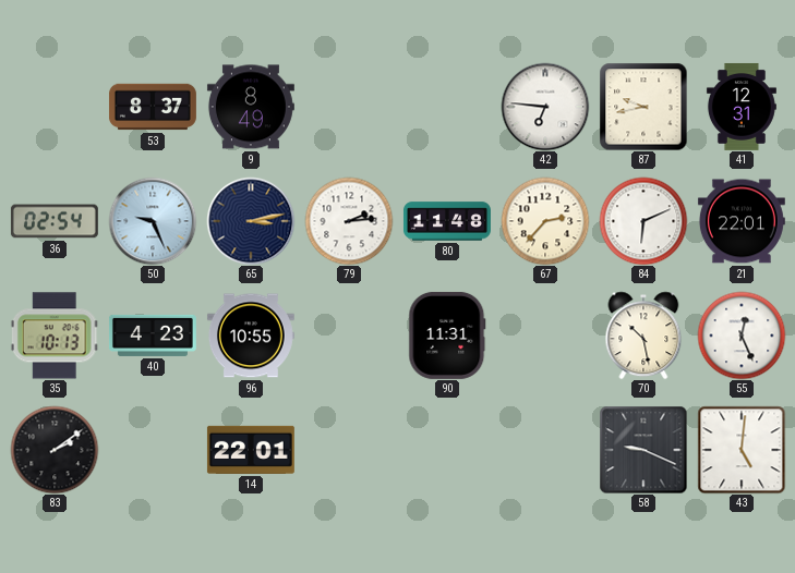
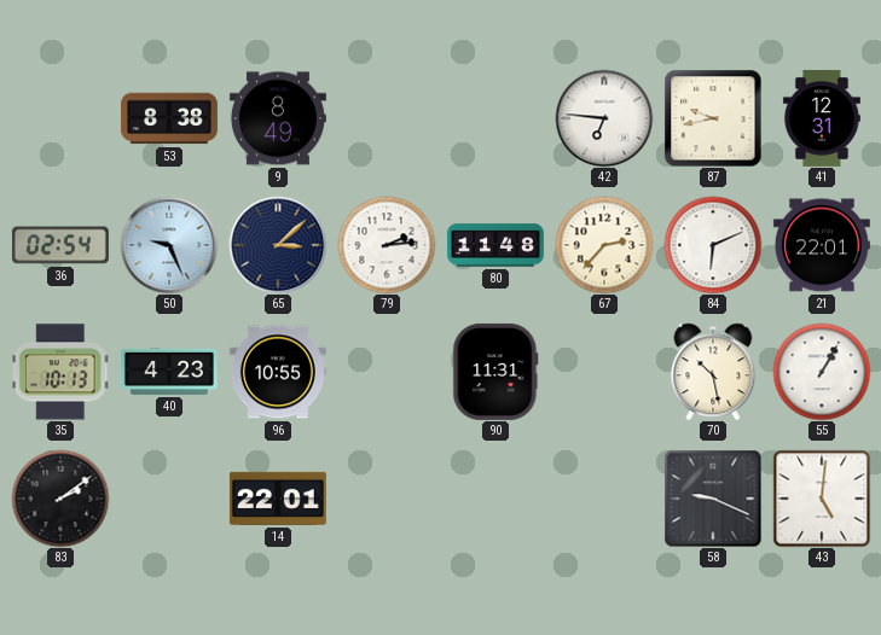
53: 8:37 -> 8:38 (169, 118)
65: 3:13 -> 3:08 (278, 245)
55: 12:26 -> 1:05 (822, 372)
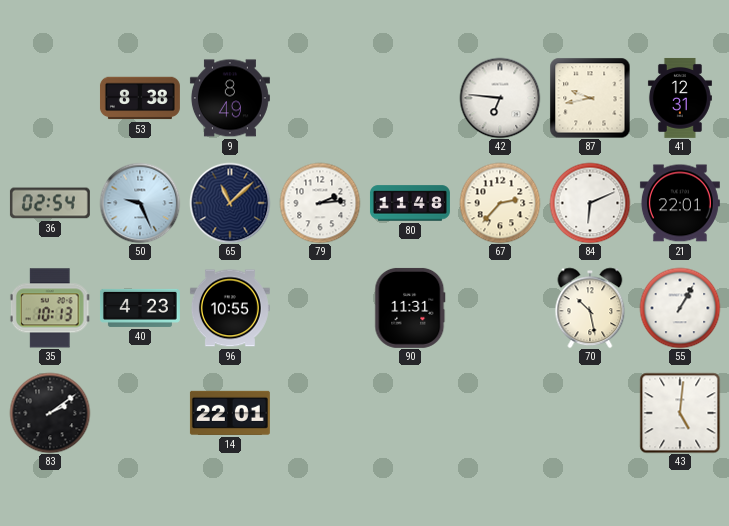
65: 3:08 -> 11:08 (230, 203)
58: 9:19 -> none (713, 499)
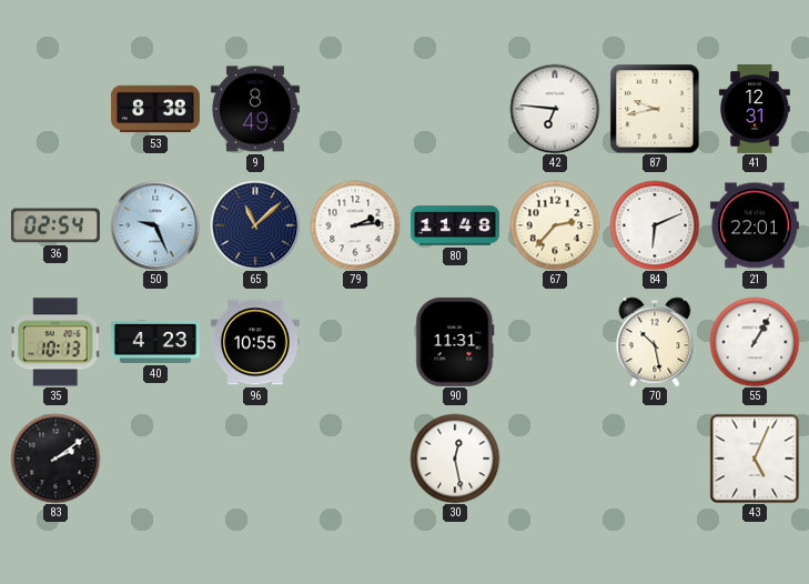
14: 22:01 -> none (230, 413)
30: none -> 12:28 (455, 459)
43: 5:01 -> 5:04 (755, 459)
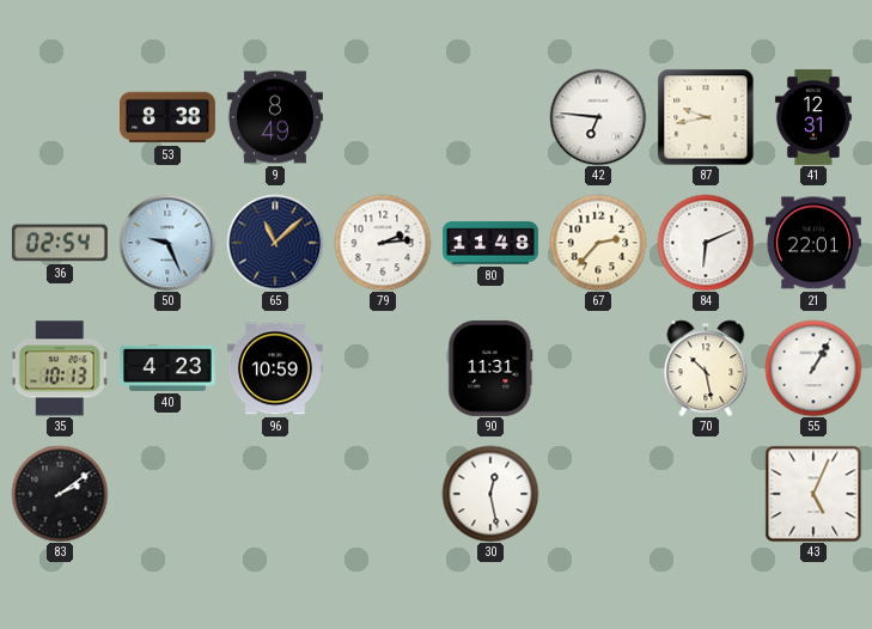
96: 10:55 -> 10:59 (275, 368)
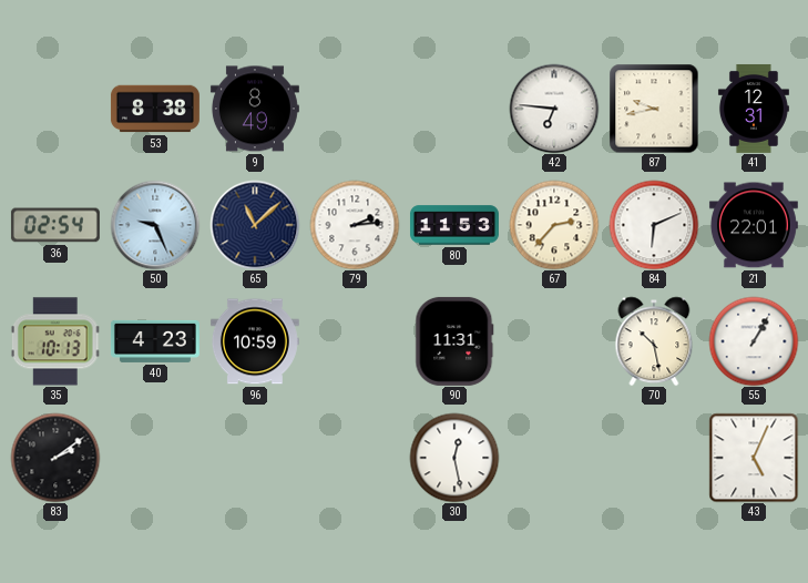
80: 11:48 -> 11:53 (454, 225)
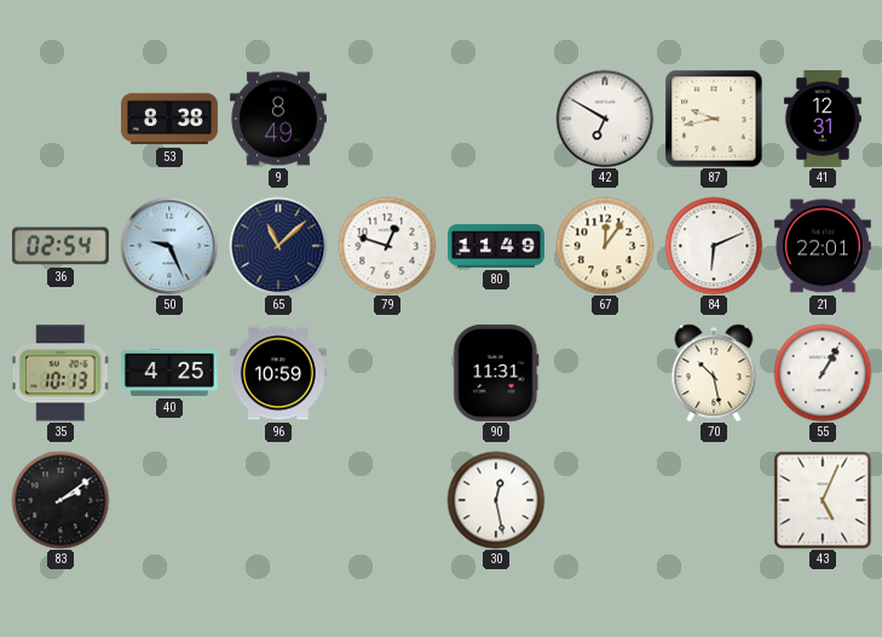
42: 6:46 -> 6:50 (605, 119)
79: 2:14 -> 12:48 (387, 246)
80: 11:53 -> 11:49 (496, 246)
67: 2:37 -> 12:06 (605, 246)
40: 4:23 -> 4:25 (169, 373)
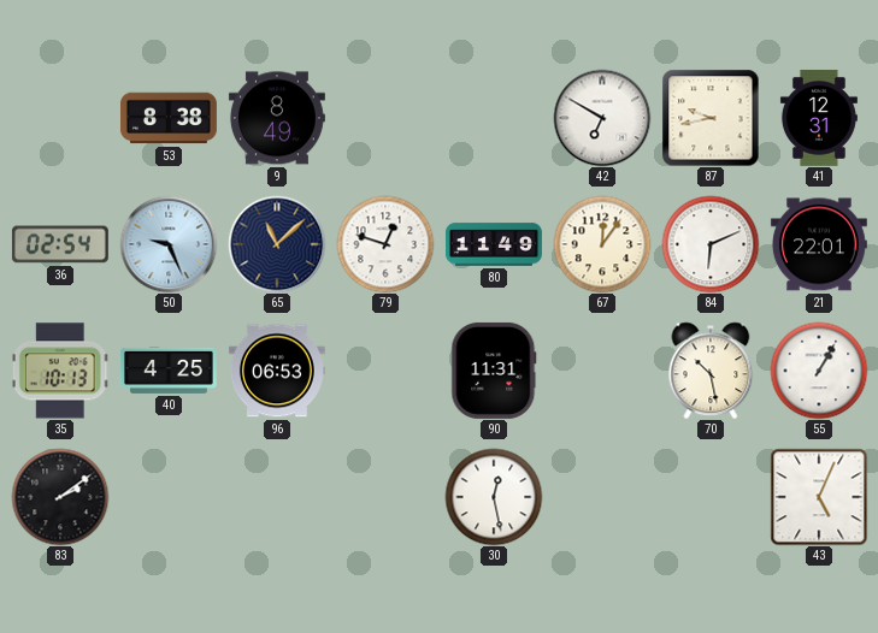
96: 10:59 -> 06:53 (277, 371)
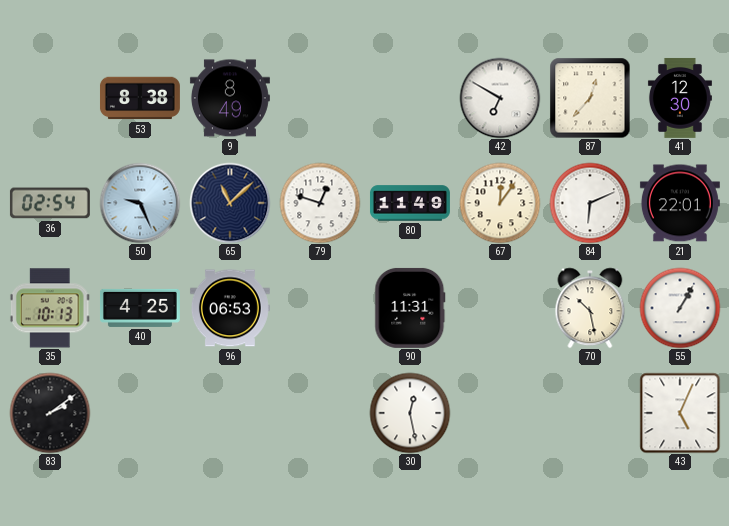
87: 9:43 -> 12:37 (590, 98)
41: 12:31 -> 12:30 (680, 98)
